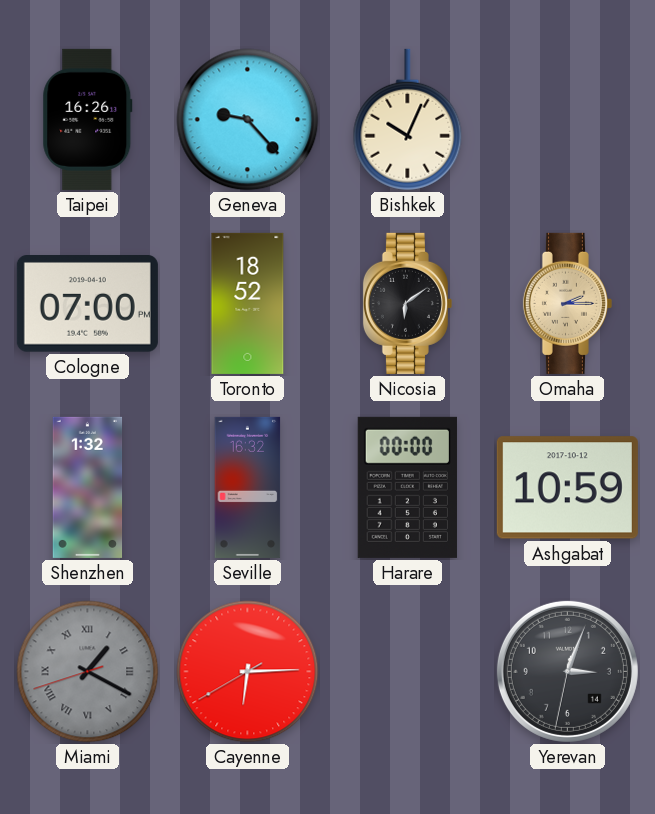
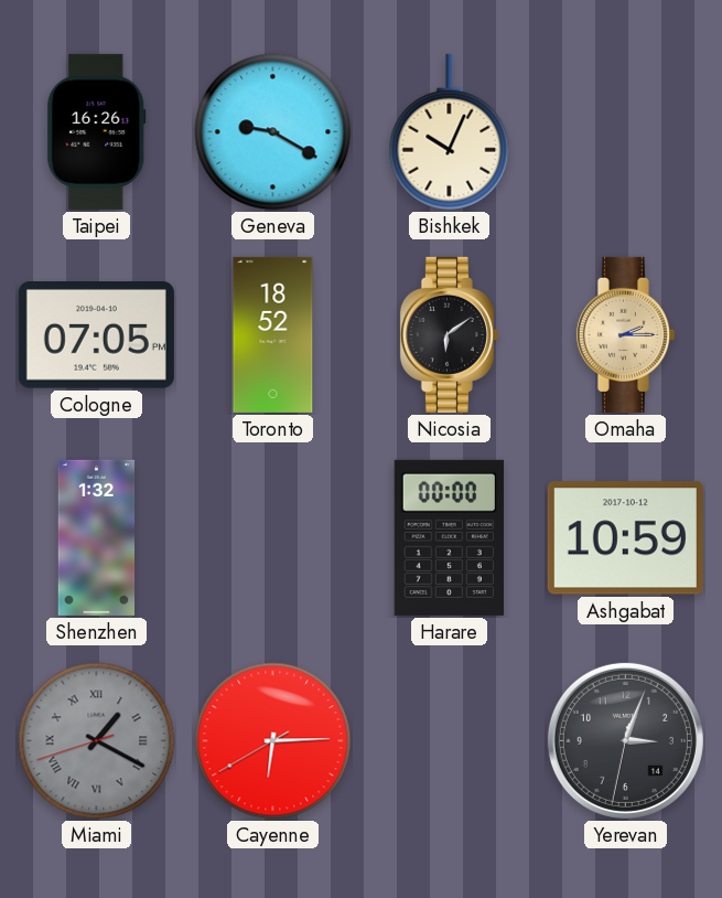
Geneva: 9:23 -> 9:20 (273, 132)
Cologne: 07:00 -> 07:05 (96, 335)
Seville: 16:32 -> none (248, 487)
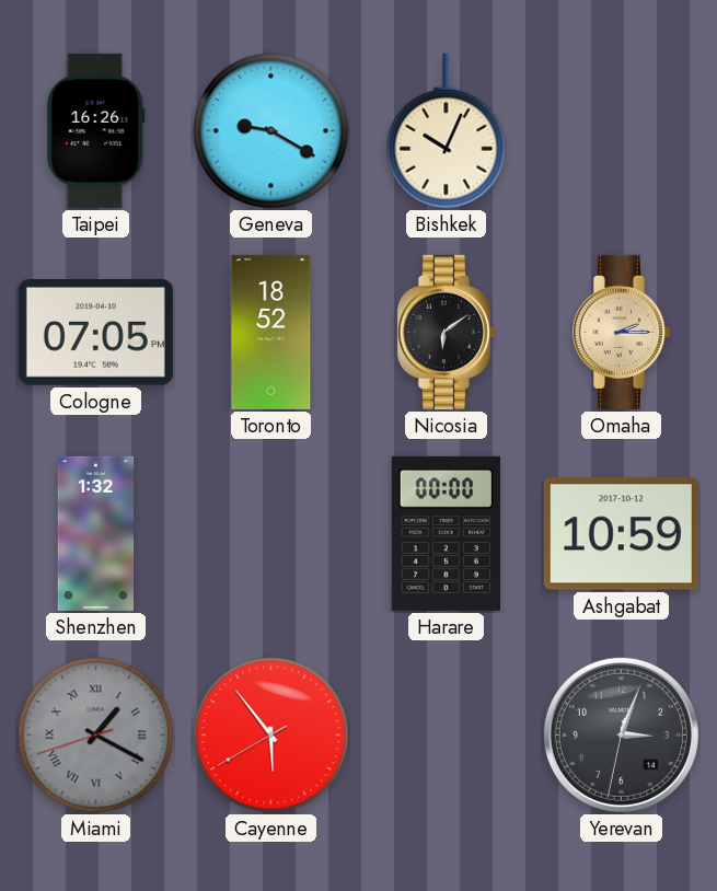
Cayenne: 6:14 -> 5:53 (271, 736)
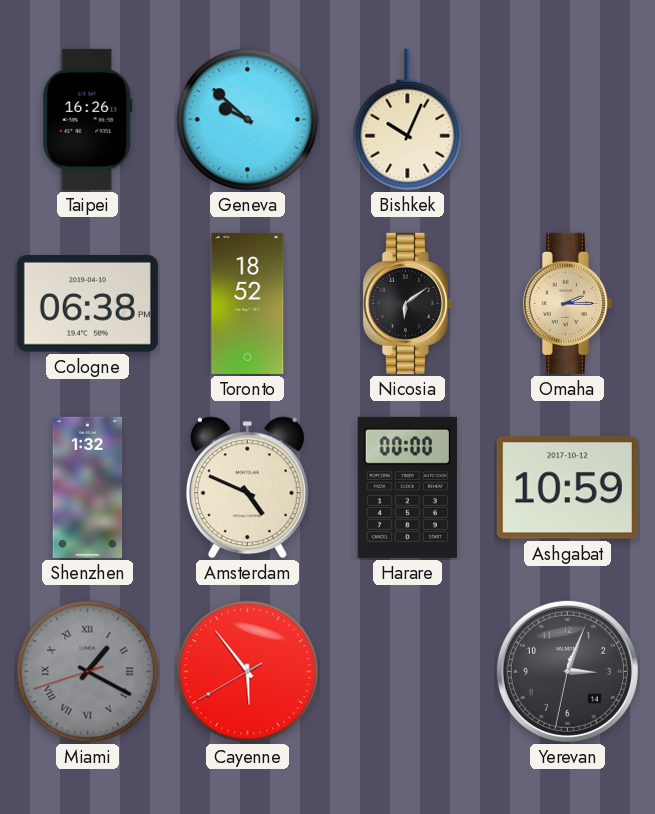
Geneva: 9:20 -> 9:52 (248, 120)
Cologne: 07:05 -> 06:38 (87, 304)
Amsterdam: none -> 4:49 (247, 488)
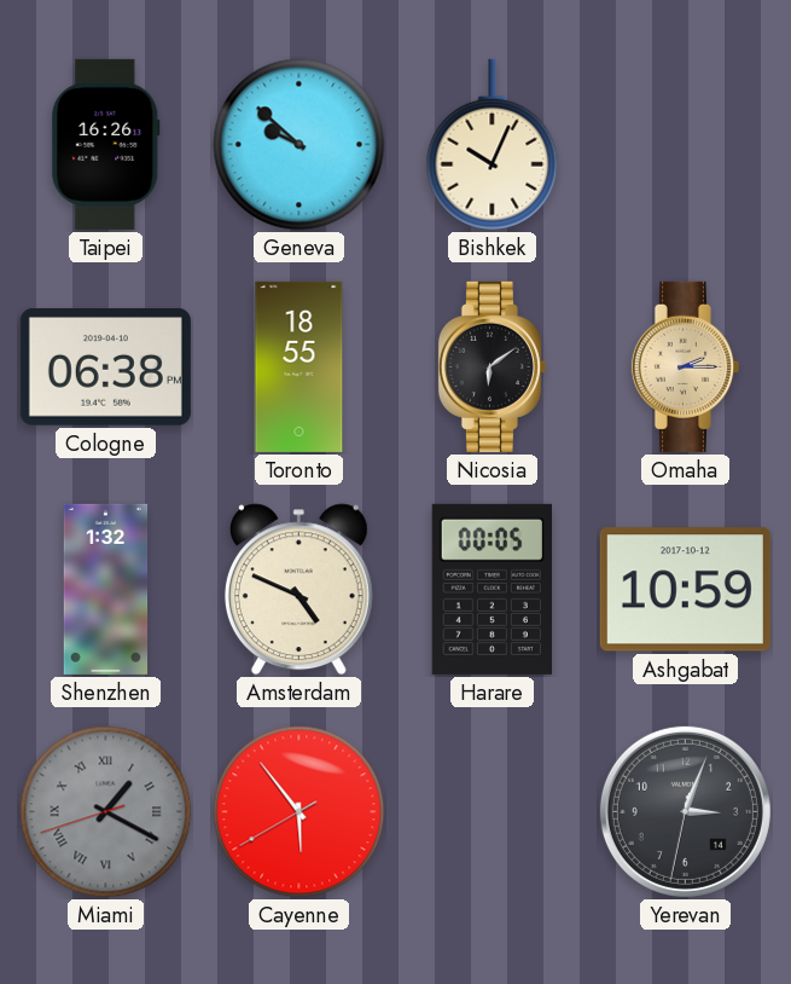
Toronto: 18:52 -> 18:55 (299, 366)
Harare: 00:00 -> 00:05 (492, 589)
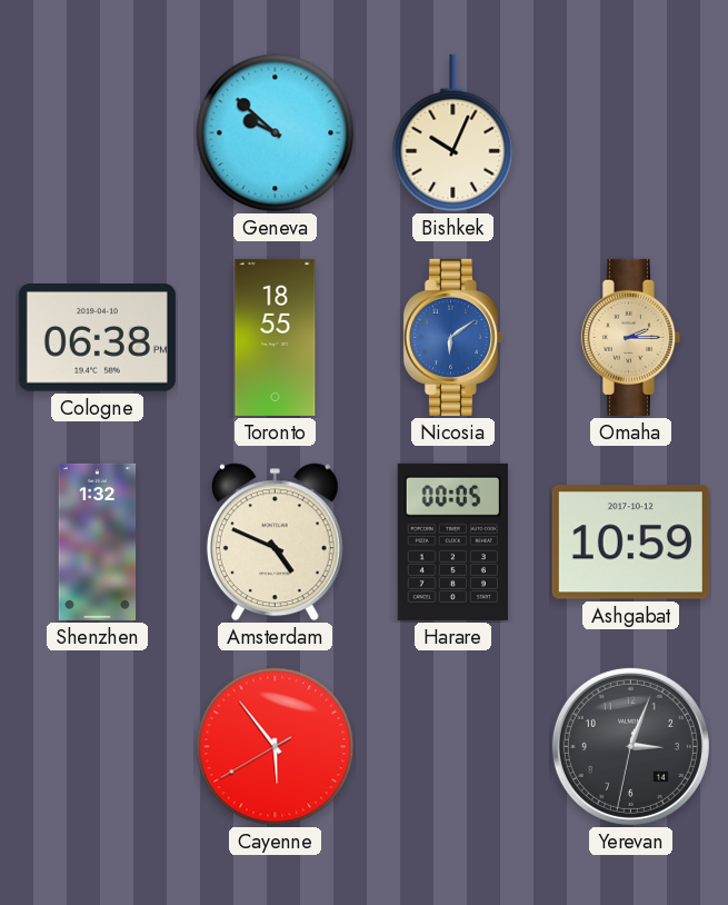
Taipei: 16:26 -> none (106, 144)
Nicosia dial: black -> blue (452, 337)
Miami: 1:19 -> none (106, 812)
